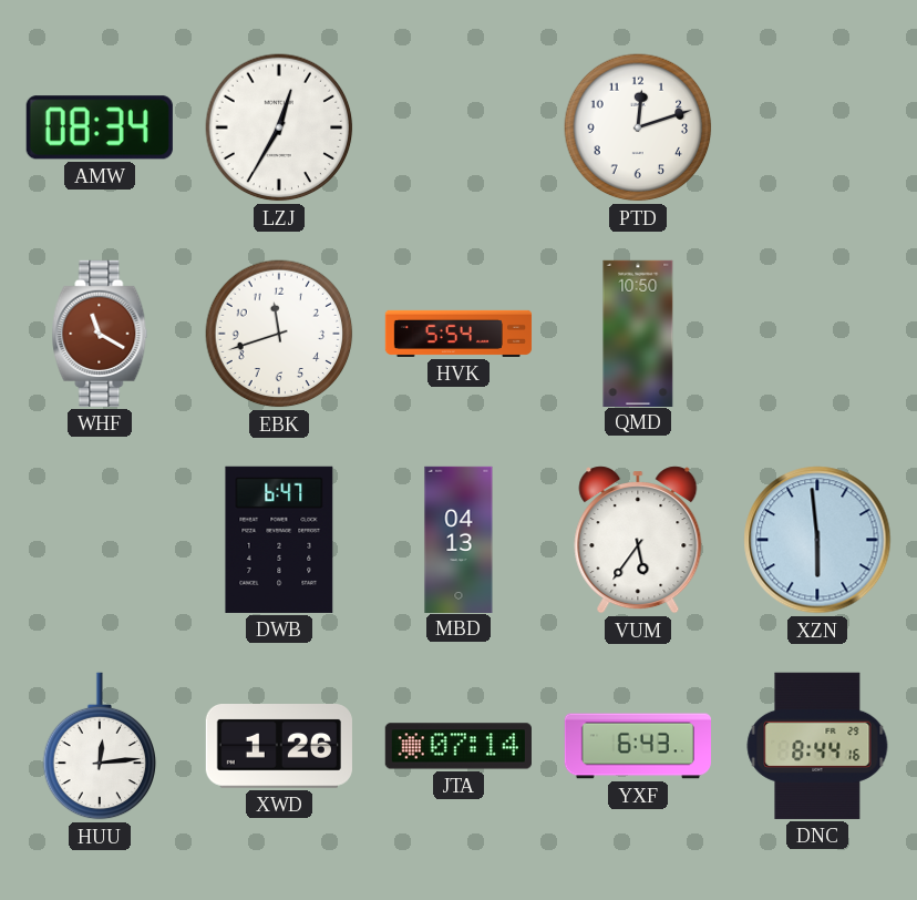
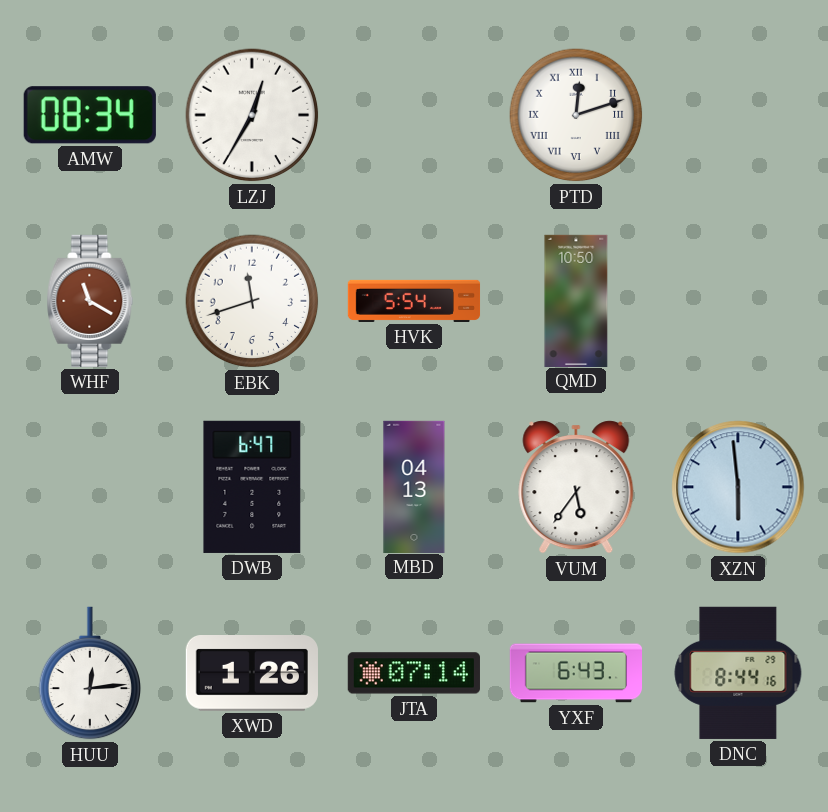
PTD numerals: Arabic -> Roman (576, 115)
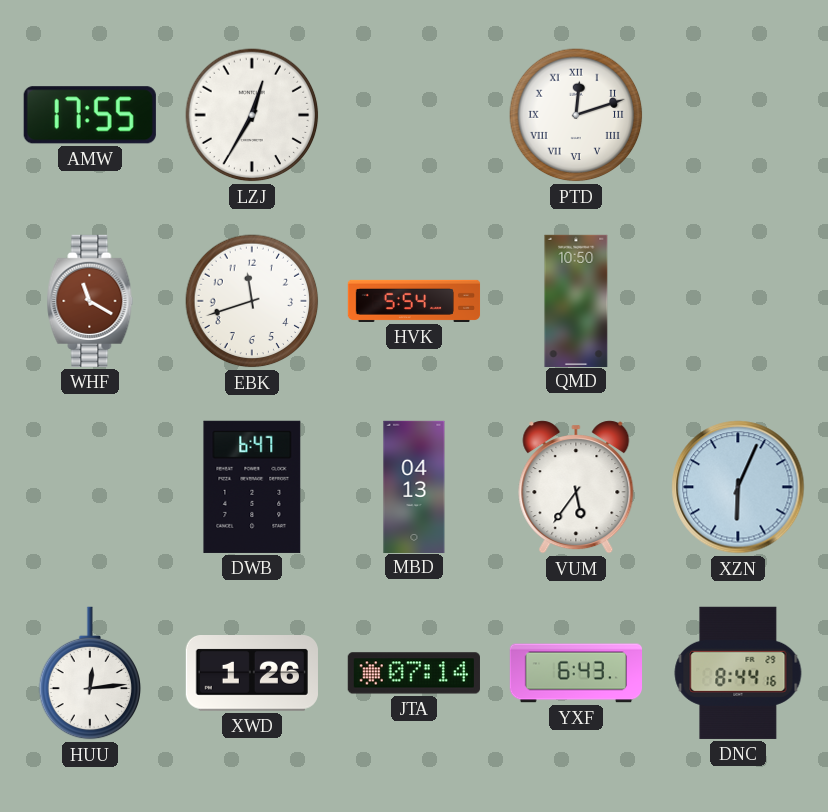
AMW: 08:34 -> 17:55 (90, 115)
XZN: 5:59 -> 6:04 (738, 487)
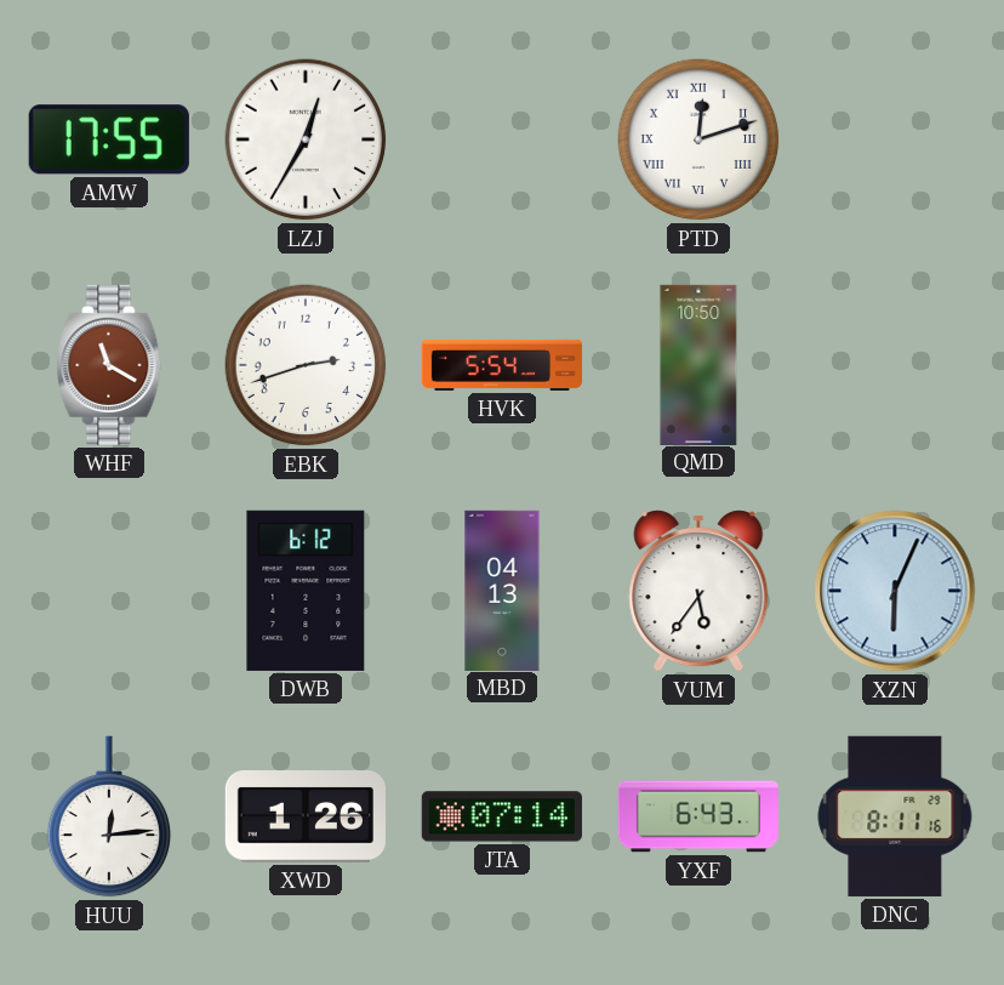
EBK: 11:42 -> 2:42 (306, 365)
DWB: 6:47 -> 6:12 (306, 591)
DNC: 8:44 -> 8:11 (895, 816)
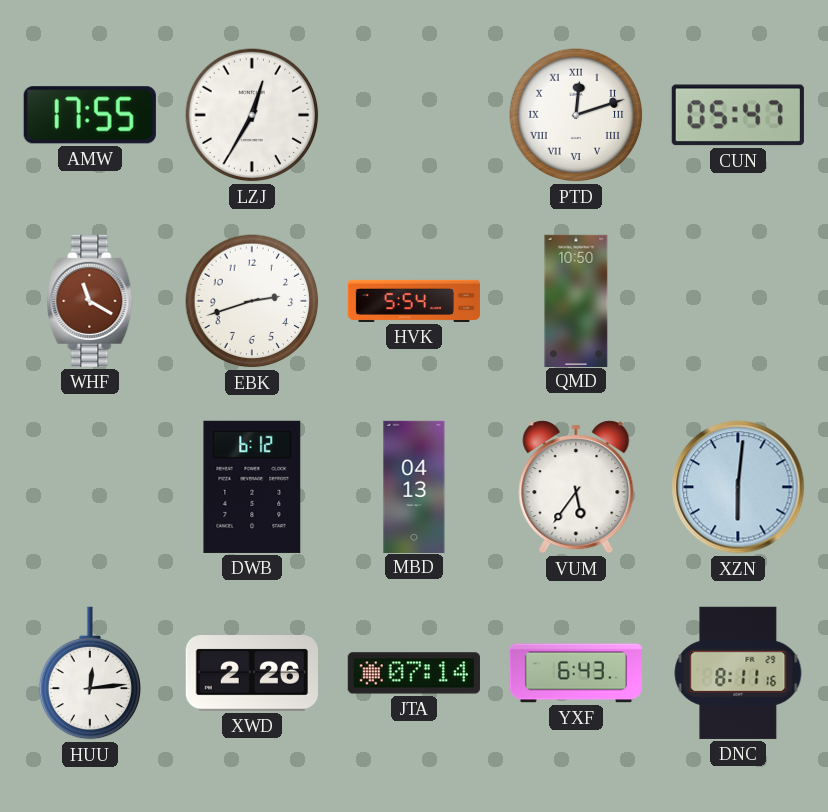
CUN: none -> 05:47 (738, 115)
XZN: 6:04 -> 6:01 (738, 487)
XWD: 1:26 -> 2:26 (252, 674)
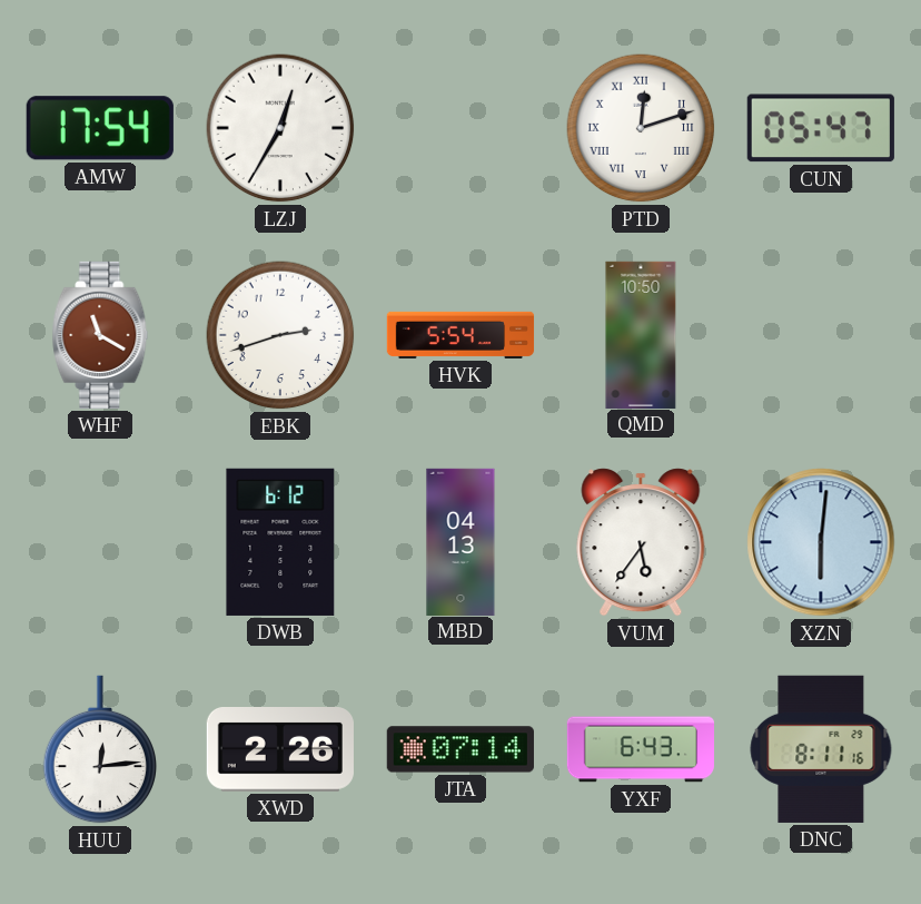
AMW: 17:55 -> 17:54 (100, 128)
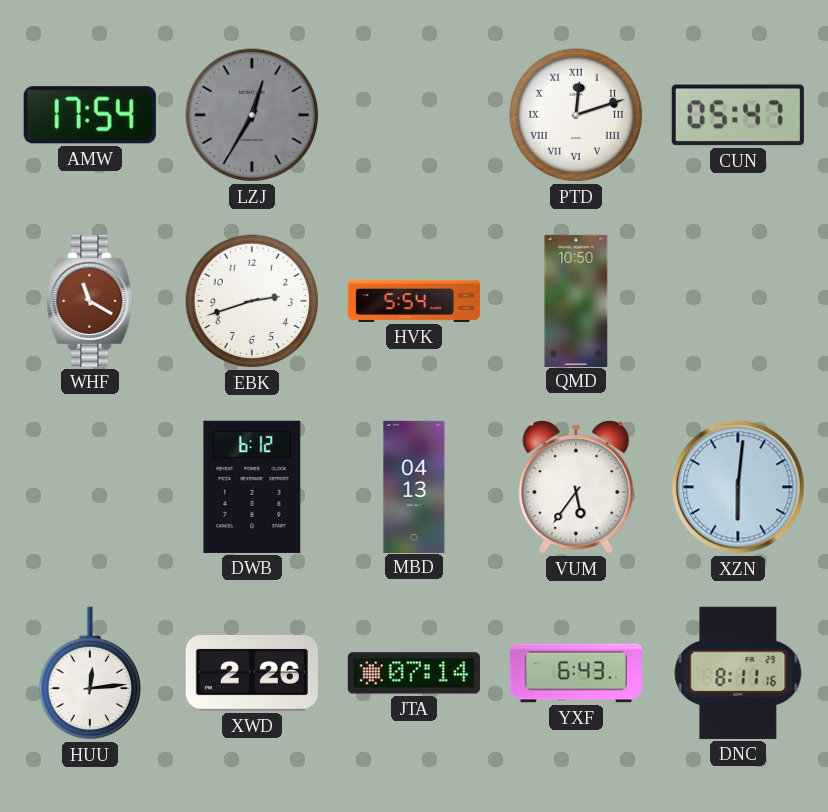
LZJ dial: white -> grey (252, 115)
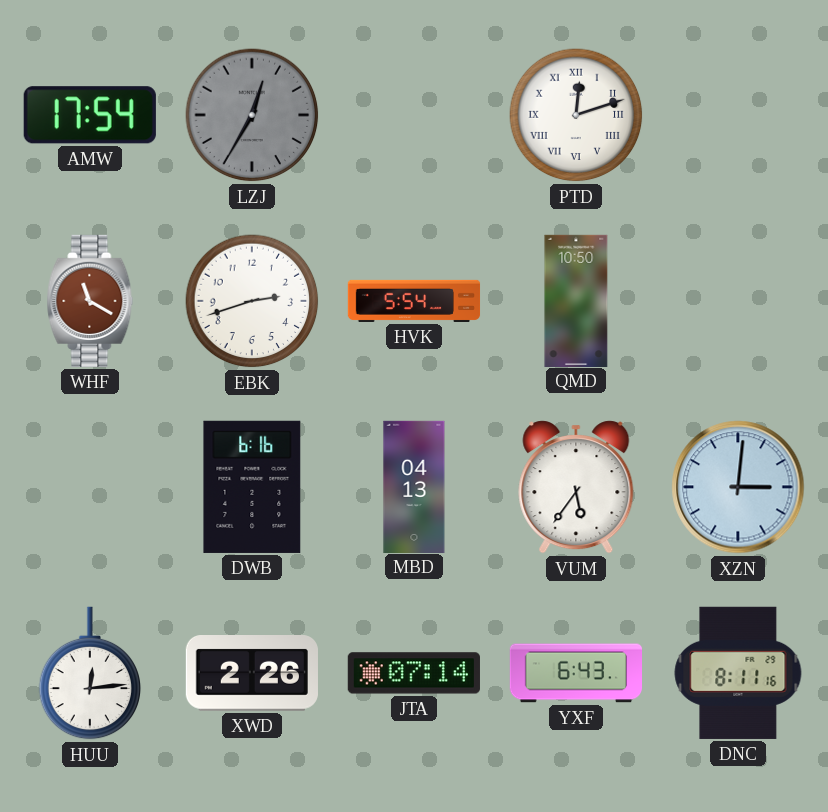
CUN: 05:47 -> none (738, 115)
DWB: 6:12 -> 6:16 (252, 487)
XZN: 6:01 -> 3:01 (738, 487)
